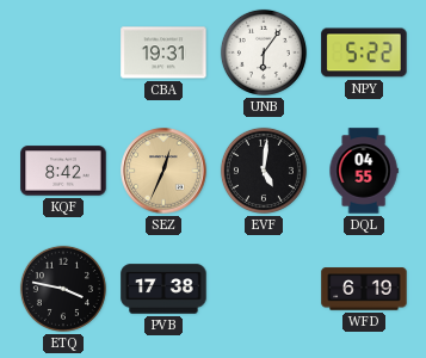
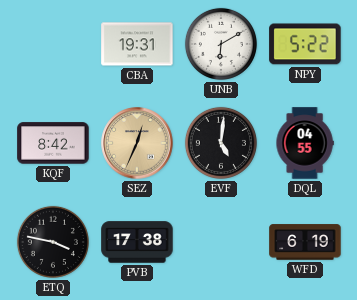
UNB: 6:06 -> 6:10 (221, 44)
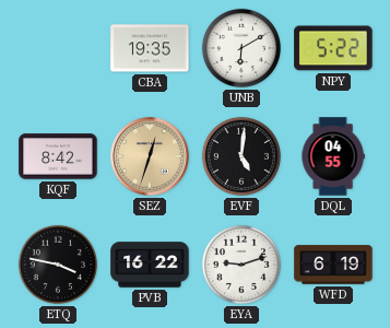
CBA: 19:31 -> 19:35 (150, 48)
SEZ: 12:34 -> 12:33 (150, 156)
PVB: 17:38 -> 16:22 (150, 265)
EYA: none -> 9:12 (241, 265)
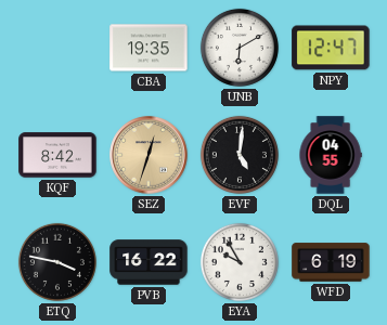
NPY: 5:22 -> 12:47 (331, 48)
EYA: 9:12 -> 9:55 (240, 262)
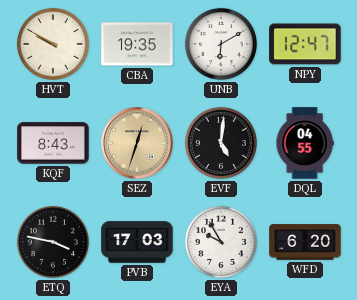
HVT: none -> 9:50 (53, 44)
KQF: 8:42 -> 8:43 (53, 143)
PVB: 16:22 -> 17:03 (137, 242)
WFD: 6:19 -> 6:20 (305, 242)
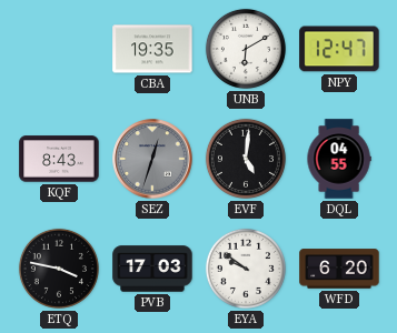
HVT: 9:50 -> none (53, 44)
SEZ dial: champagne -> grey (152, 159)
EYA: 9:55 -> 9:51 (246, 269)
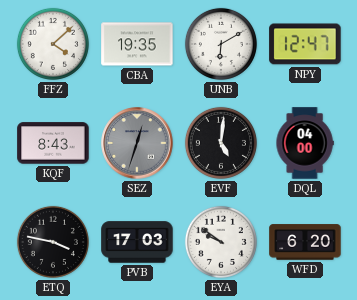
FFZ: none -> 4:08 (53, 44)
DQL: 04:55 -> 04:00 (305, 143)
